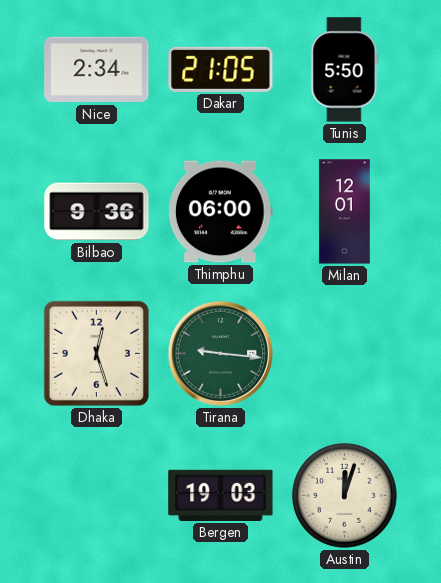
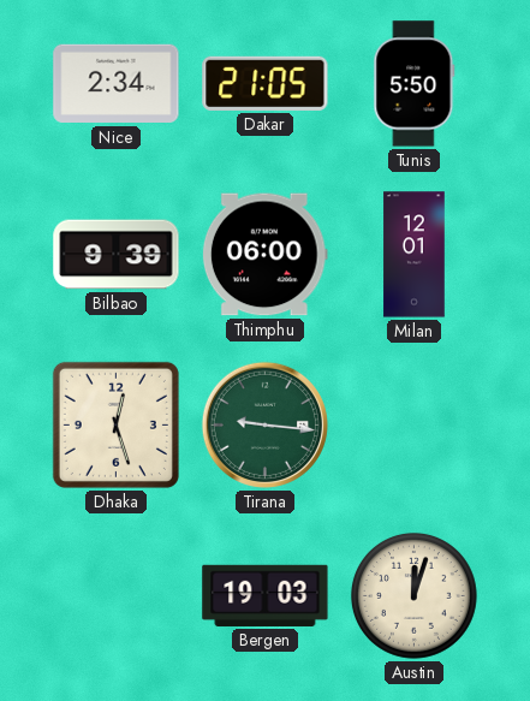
Bilbao: 9:36 -> 9:39 (117, 255)
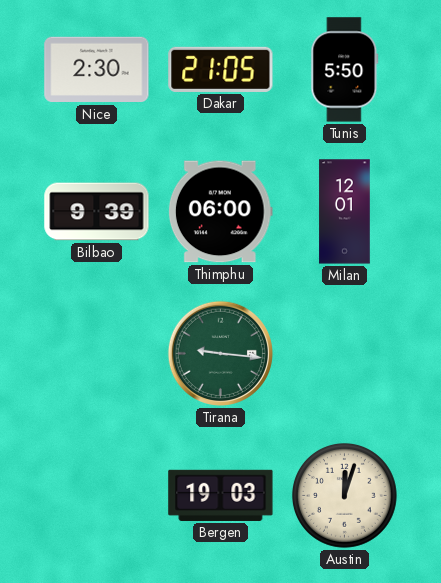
Nice: 2:34 -> 2:30 (97, 70)
Dhaka: 12:27 -> none (115, 424)
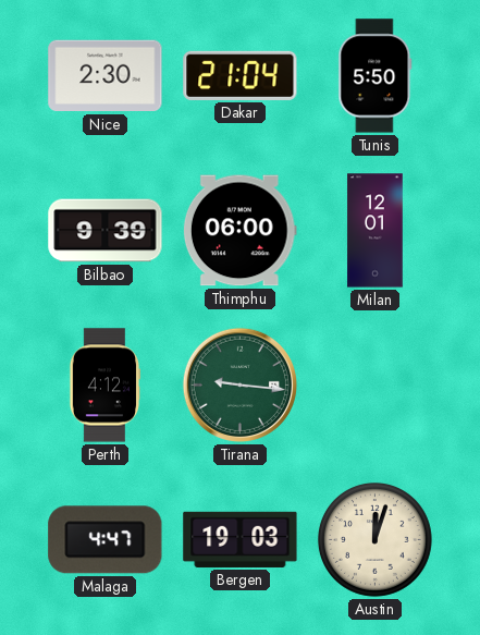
Dakar: 21:05 -> 21:04 (241, 75)
Perth: none -> 4:12 (103, 386)
Malaga: none -> 4:47 (106, 540)
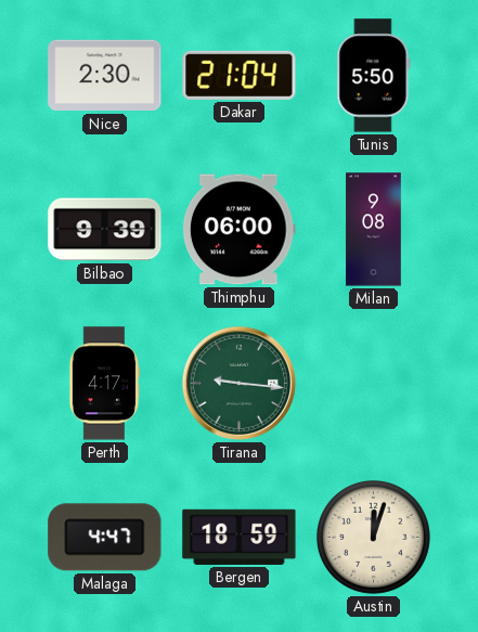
Milan: 12:01 -> 9:08 (374, 230)
Perth: 4:12 -> 4:17 (103, 384)
Bergen: 19:03 -> 18:59 (240, 537)
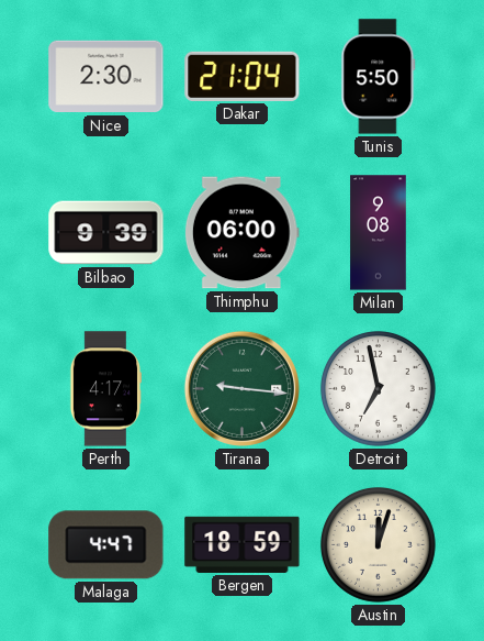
Detroit: none -> 6:58 (378, 388)
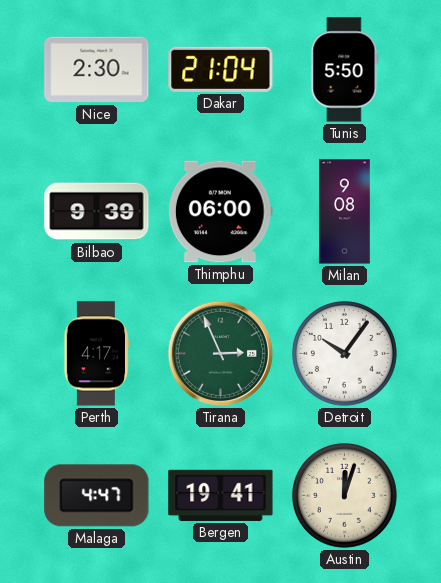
Tirana: 9:16 -> 2:56 (220, 353)
Detroit: 6:58 -> 10:06 (344, 353)
Bergen: 18:59 -> 19:41 (221, 495)
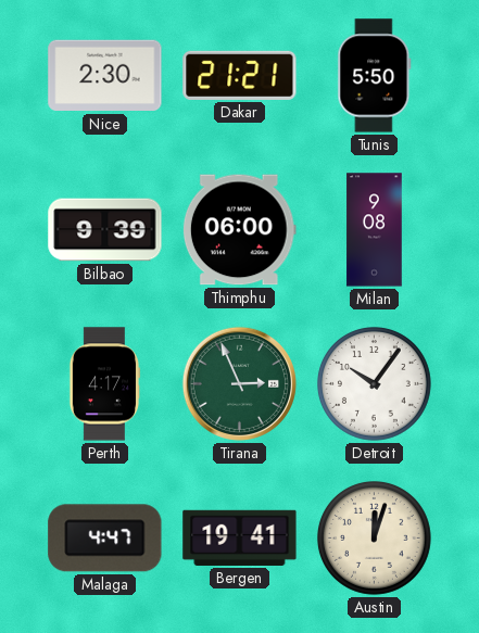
Dakar: 21:04 -> 21:21 (240, 75)
